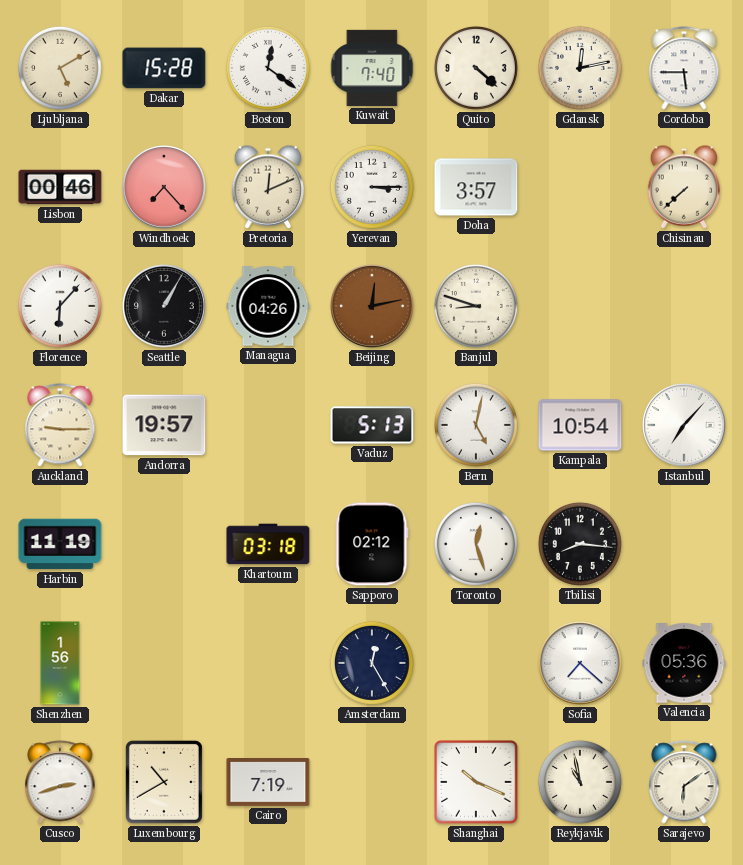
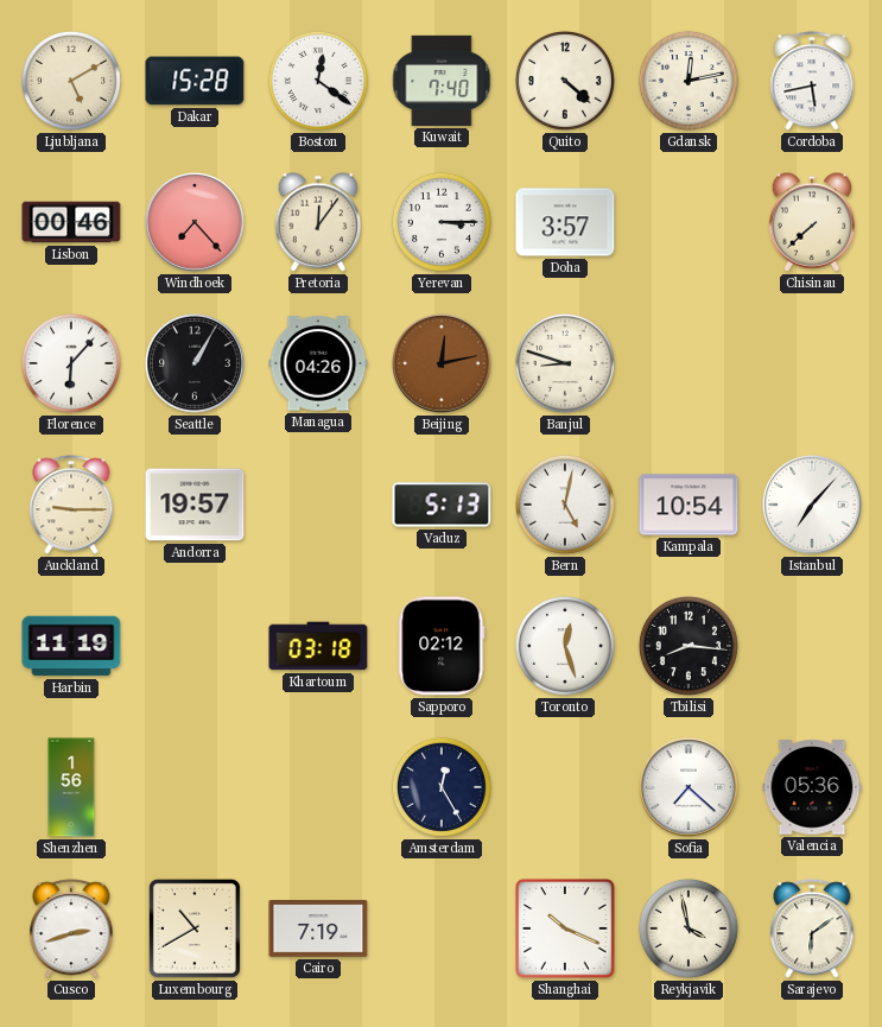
Cordoba: 5:45 -> 5:43 (812, 81)
Pretoria: 12:11 -> 12:06 (318, 222)
Reykjavik: 10:58 -> 3:58 (689, 928)
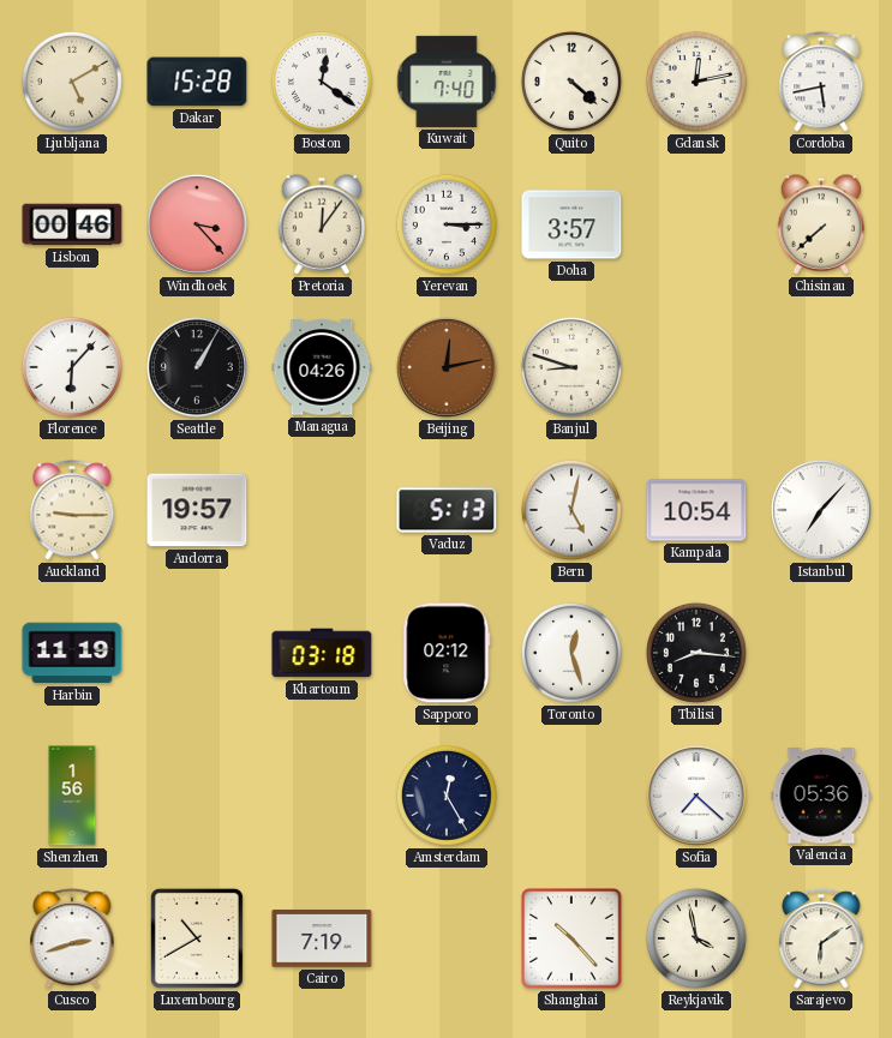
Windhoek: 7:23 -> 3:23 (198, 226)
Shanghai: 10:19 -> 10:23 (571, 938)
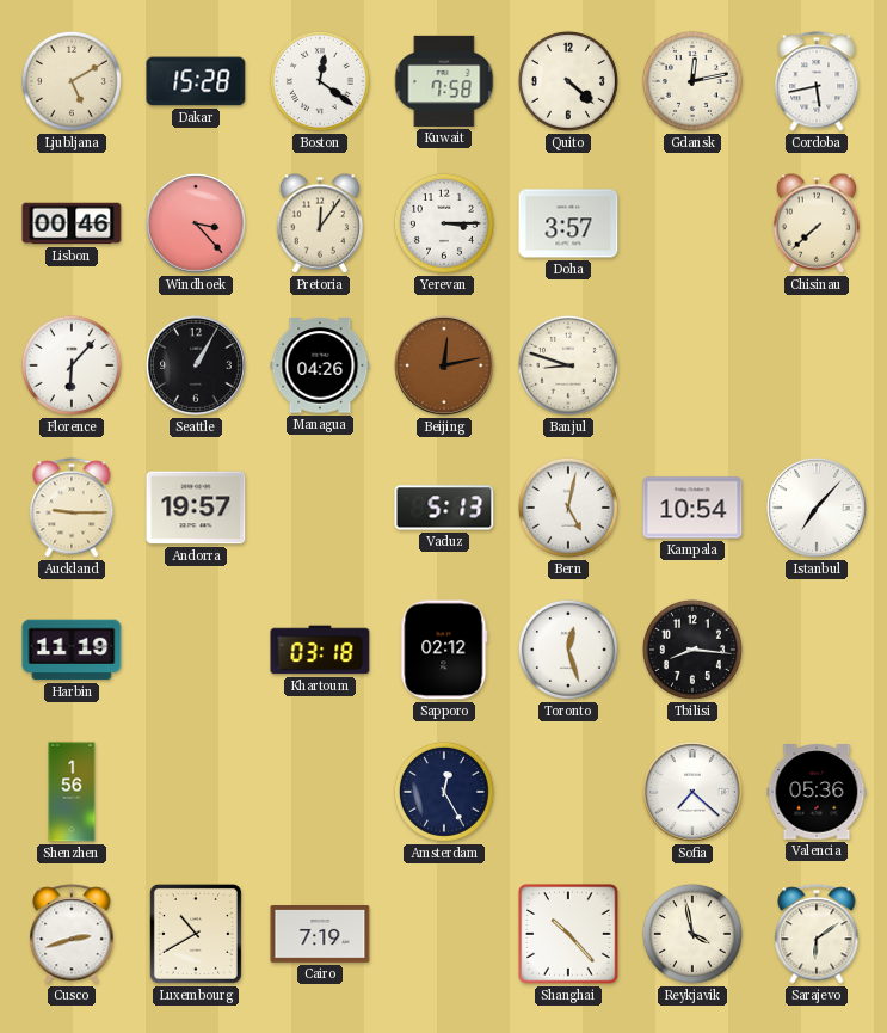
Kuwait: 7:40 -> 7:58 (444, 81)
